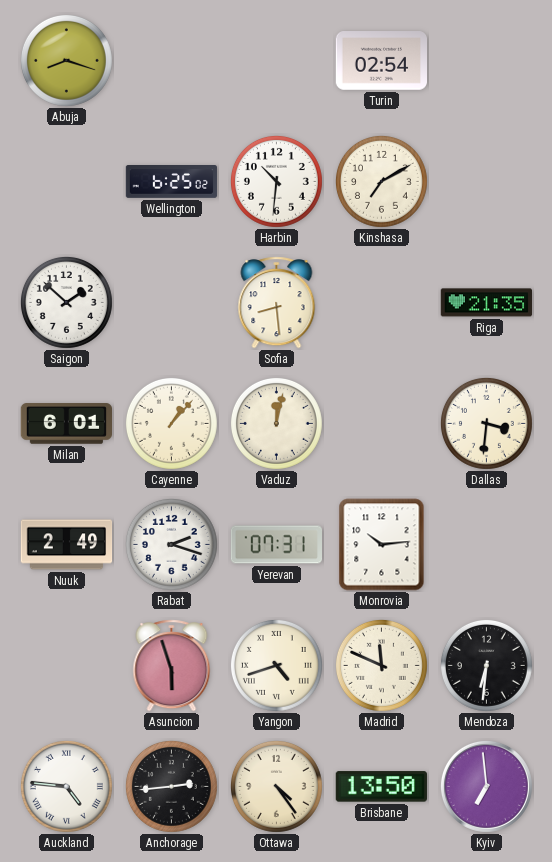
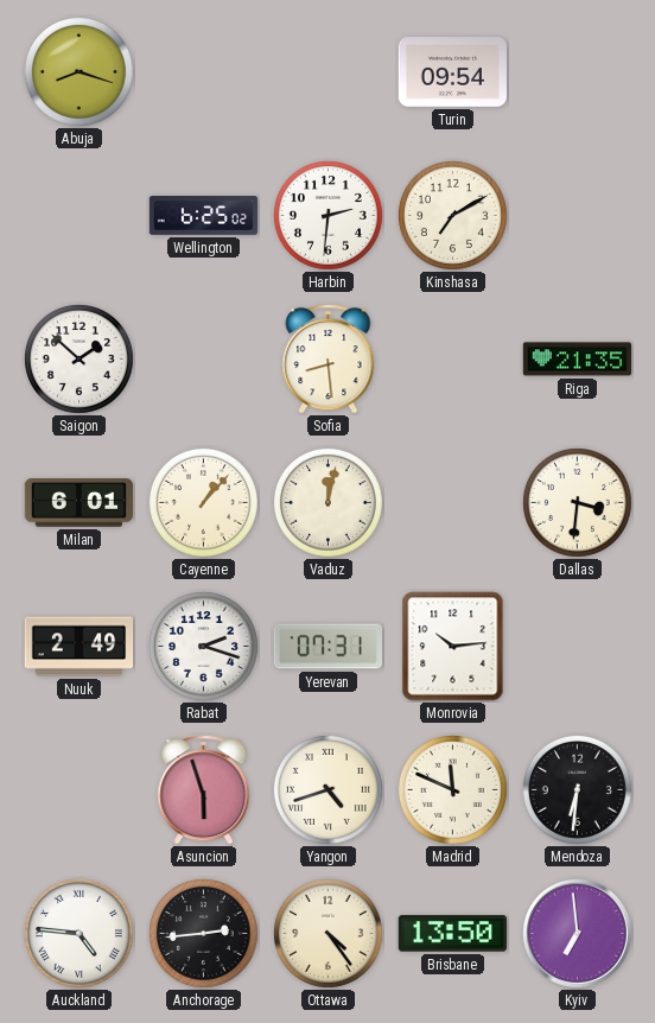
Turin: 02:54 -> 09:54 (452, 72)
Harbin: 10:31 -> 2:31 (327, 215)
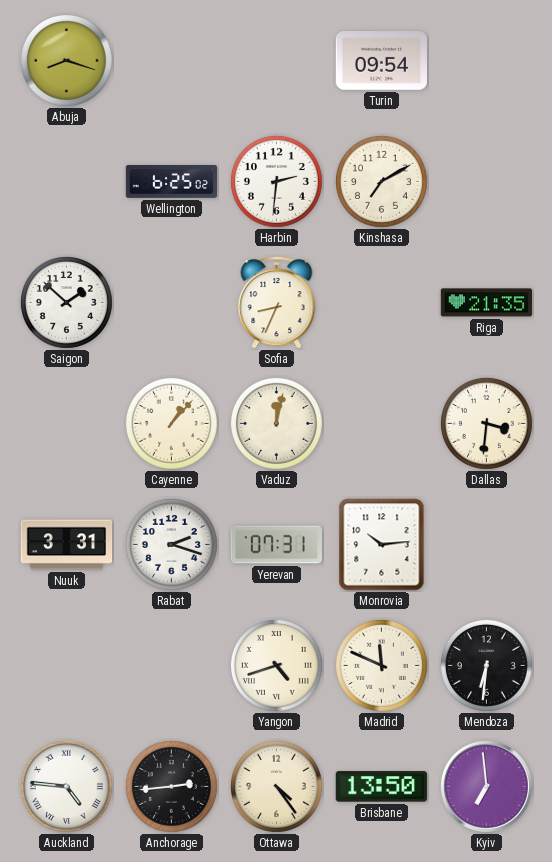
Sofia: 8:29 -> 8:34 (277, 303)
Milan: 6:01 -> none (78, 503)
Nuuk: 2:49 -> 3:31 (67, 545)
Asuncion: 5:57 -> none (204, 790)
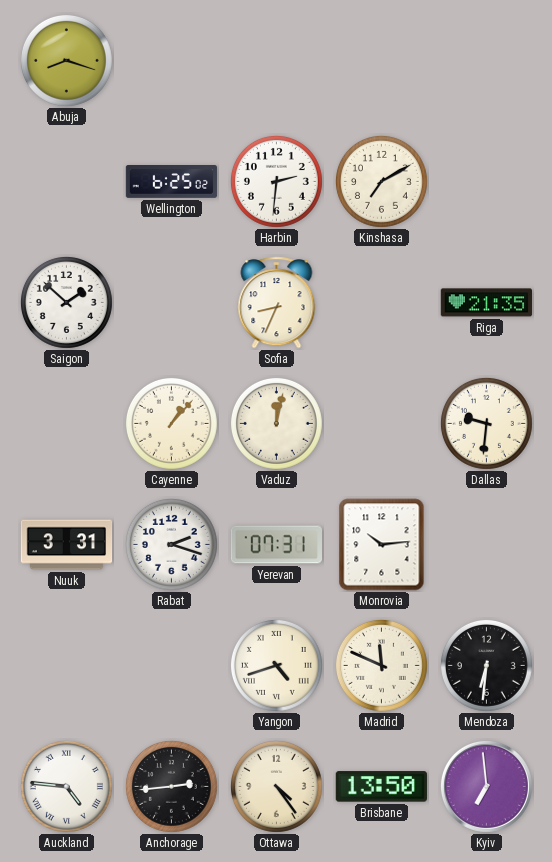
Turin: 09:54 -> none (381, 61)
Dallas: 3:31 -> 9:31 (486, 423)
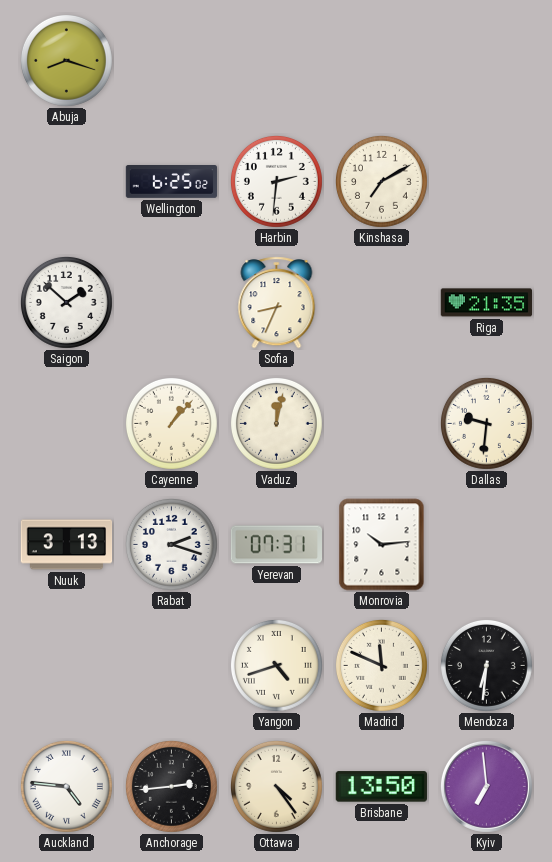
Nuuk: 3:31 -> 3:13 (67, 545)
